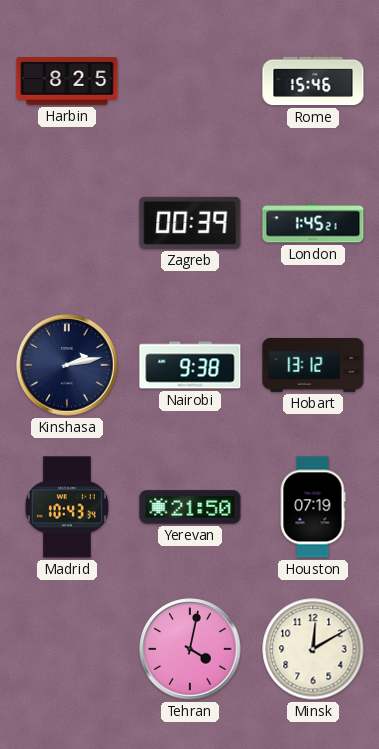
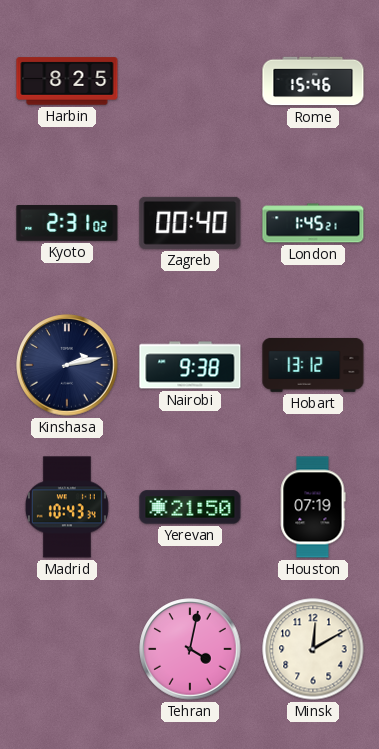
Kyoto: none -> 2:31 (67, 224)
Zagreb: 00:39 -> 00:40 (190, 223)
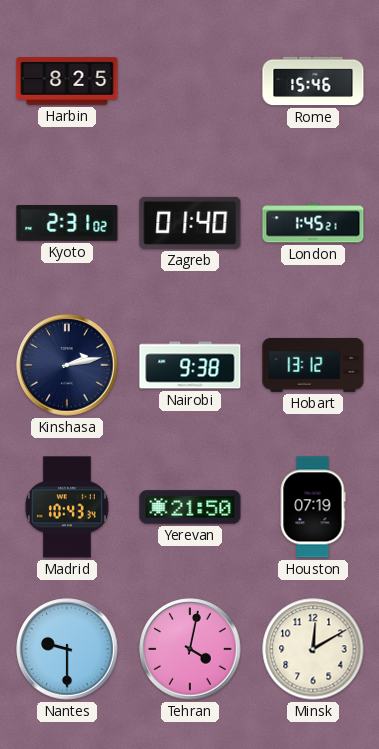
Zagreb: 00:40 -> 01:40 (190, 223)
Nantes: none -> 9:30 (67, 649)
